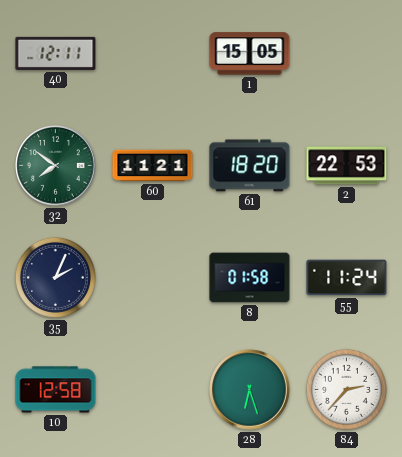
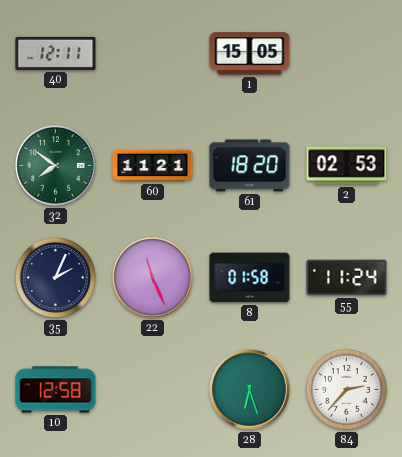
2: 22:53 -> 02:53 (347, 166)
22: none -> 11:26 (153, 278)
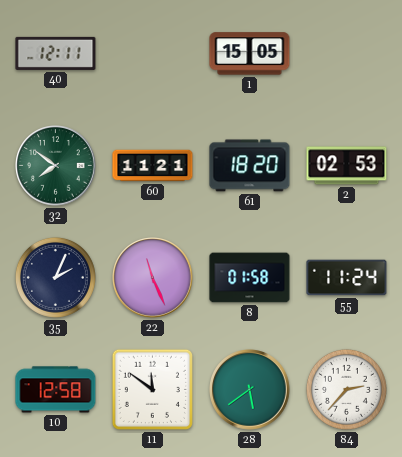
11: none -> 11:51 (152, 389)
28: 6:27 -> 5:39 (250, 390)
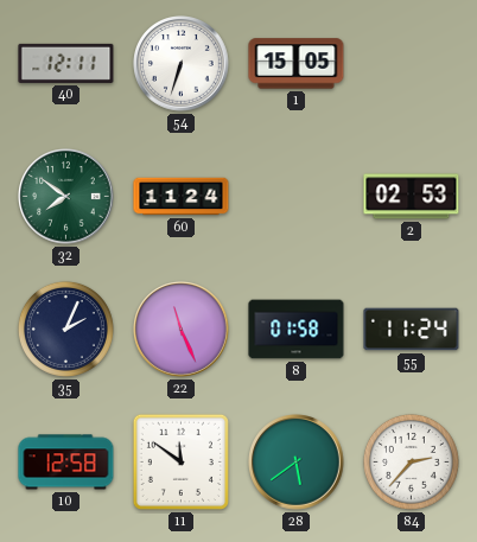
54: none -> 6:33 (182, 64)
60: 11:21 -> 11:24 (182, 197)
61: 18:20 -> none (250, 166)
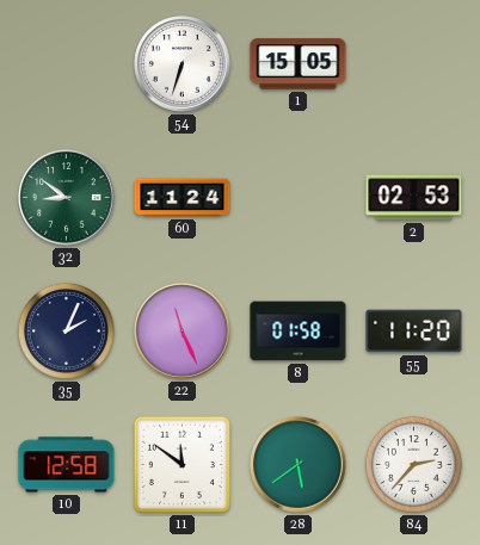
40: 12:11 -> none (66, 63)
32: 7:51 -> 8:51 (67, 198)
55: 11:24 -> 11:20 (414, 332)
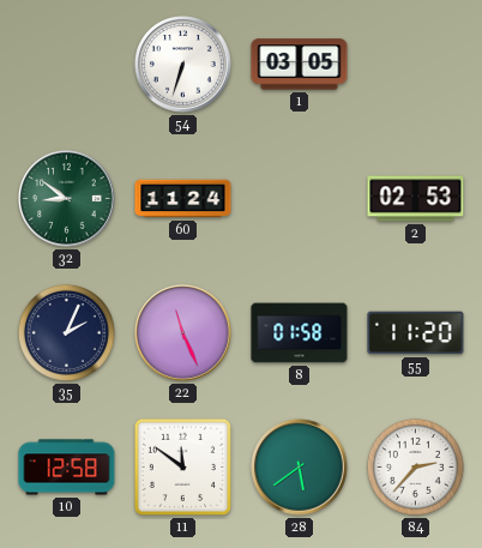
1: 15:05 -> 03:05 (300, 65)
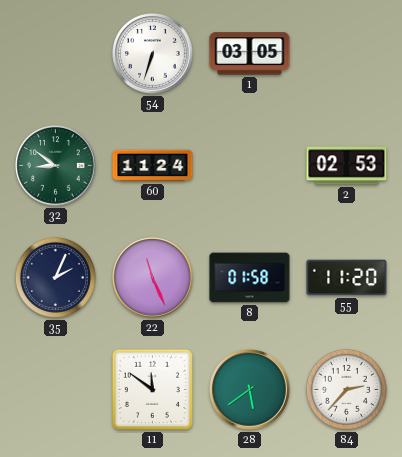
10: 12:58 -> none (67, 468)
